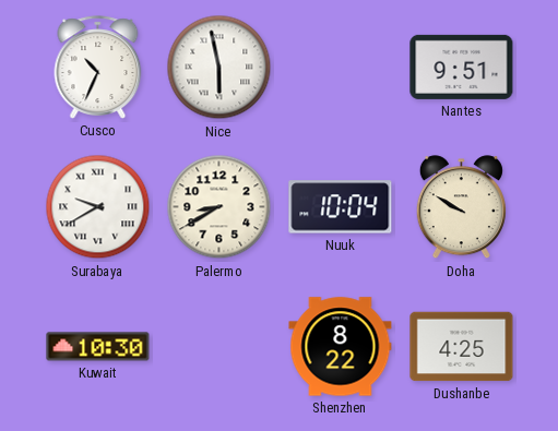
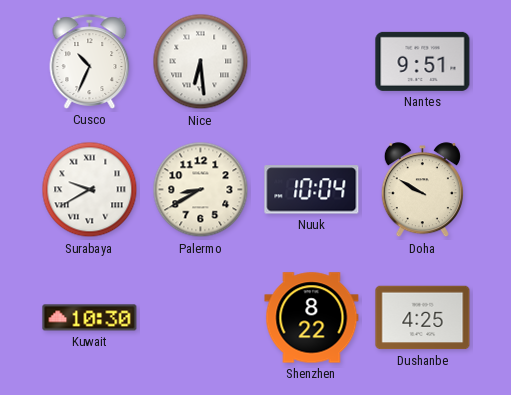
Nice: 5:58 -> 6:29 (201, 62)
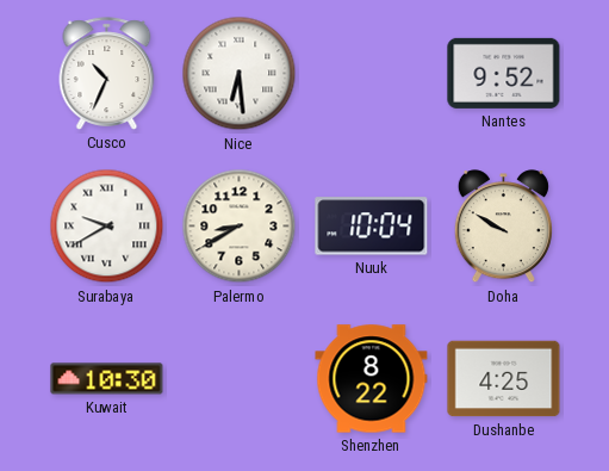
Nantes: 9:51 -> 9:52 (504, 73)
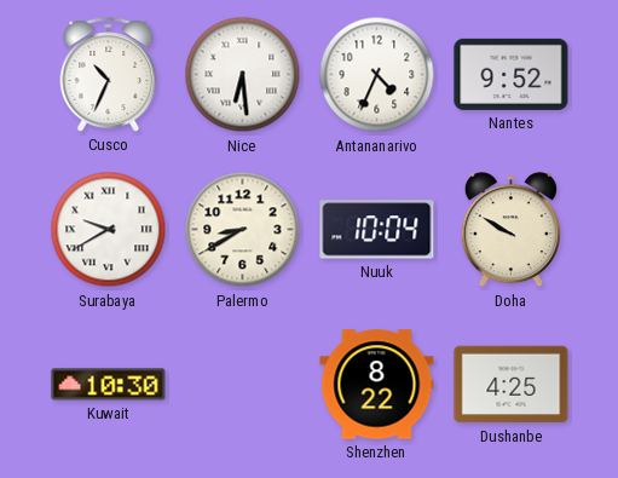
Antananarivo: none -> 4:34 (377, 75)
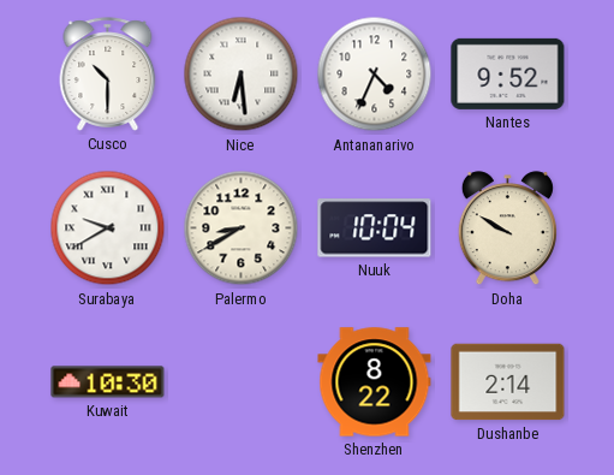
Cusco: 10:34 -> 10:30 (108, 75)
Dushanbe: 4:25 -> 2:14 (508, 382)
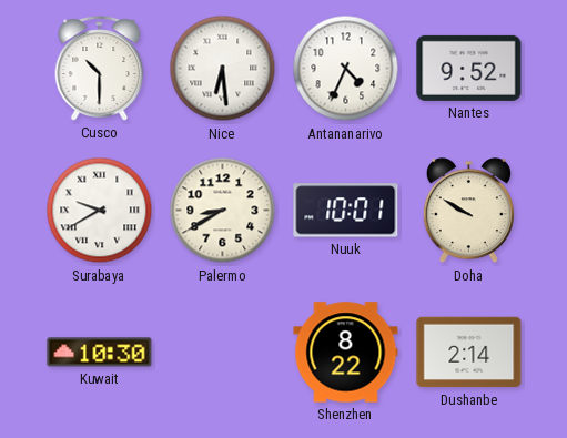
Nuuk: 10:04 -> 10:01 (346, 211)
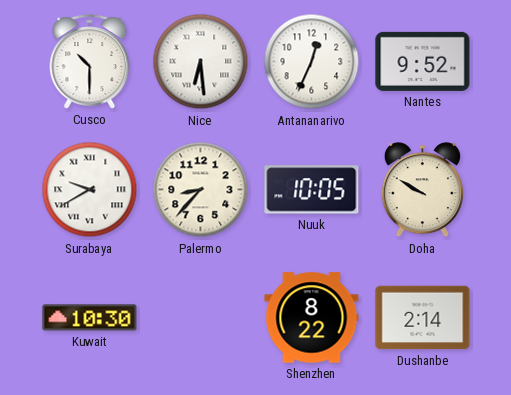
Antananarivo: 4:34 -> 12:34 (312, 62)
Palermo: 8:40 -> 8:37 (201, 190)
Nuuk: 10:01 -> 10:05 (312, 190)
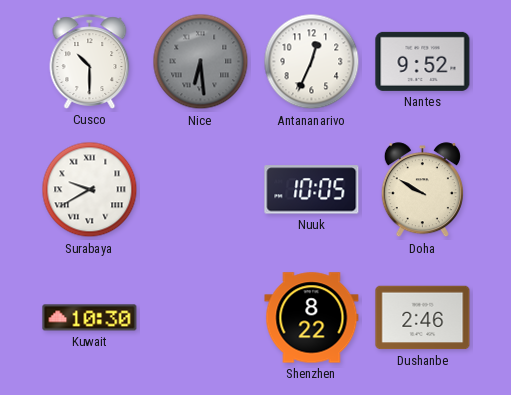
Nice dial: white -> grey (201, 62)
Palermo: 8:37 -> none (201, 190)
Dushanbe: 2:14 -> 2:46 (423, 318)
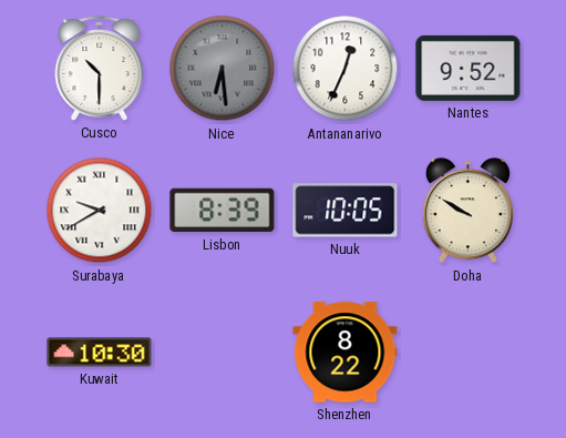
Lisbon: none -> 8:39 (223, 211)
Dushanbe: 2:46 -> none (423, 318)
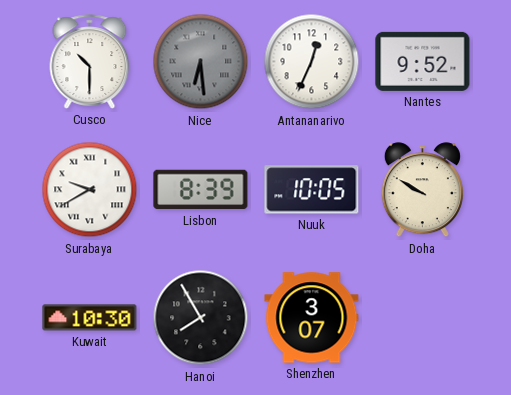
Hanoi: none -> 7:55 (201, 318)
Shenzhen: 8:22 -> 3:07 (312, 318)
